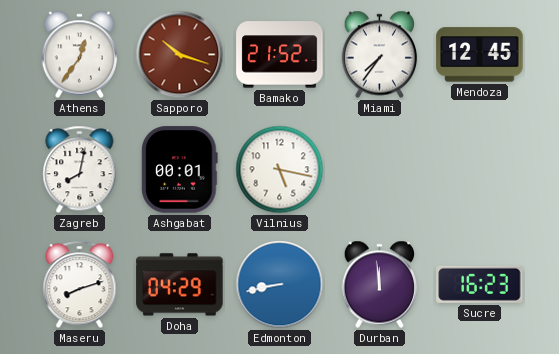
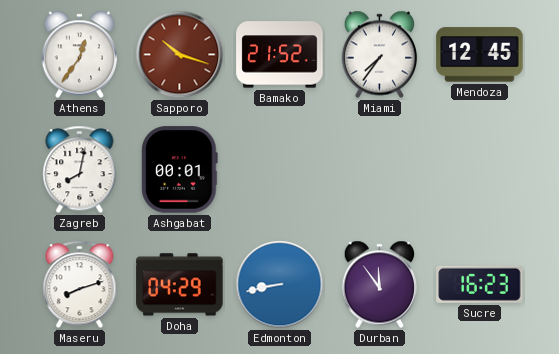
Vilnius: 5:17 -> none (280, 170)
Durban: 11:59 -> 11:54 (380, 285)
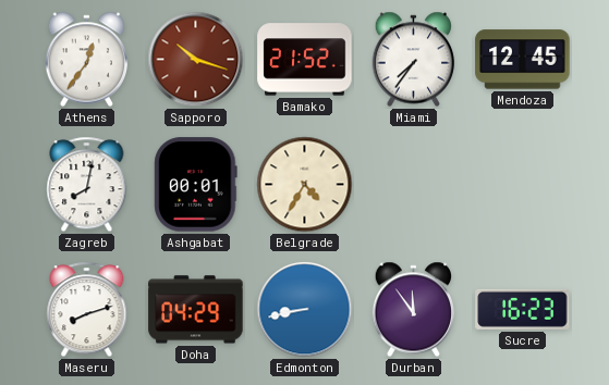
Belgrade: none -> 4:35 (305, 185)
